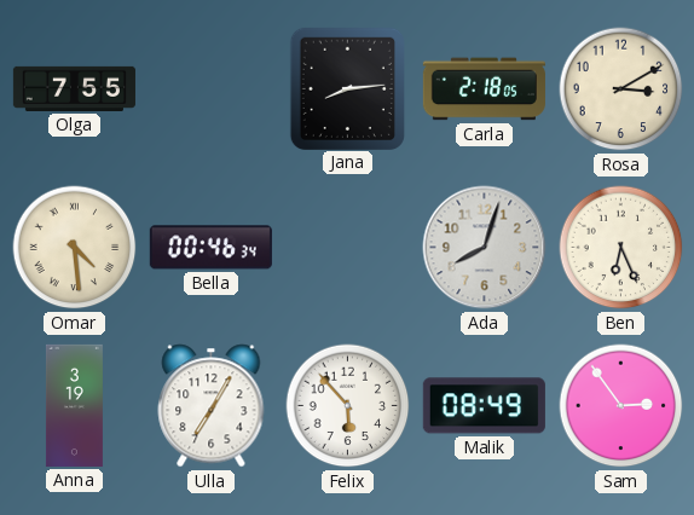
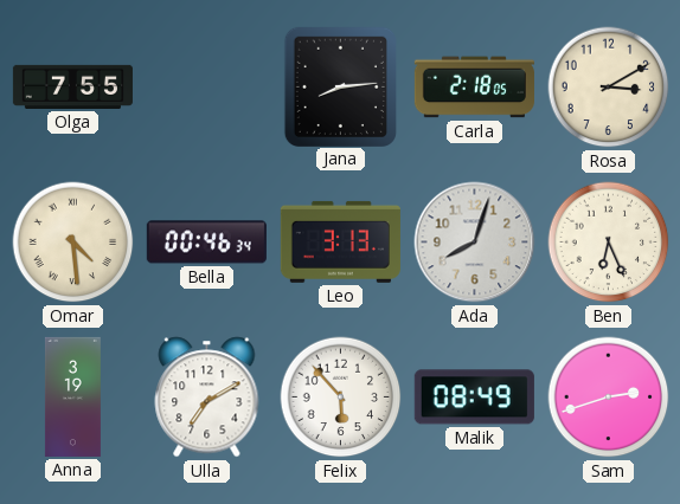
Leo: none -> 3:13 (340, 241)
Ulla: 7:05 -> 7:10 (207, 398)
Sam: 2:54 -> 2:42 (609, 398)
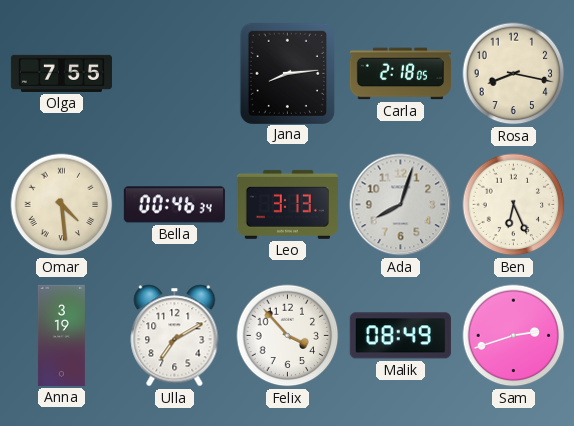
Rosa: 3:10 -> 8:17 (514, 74)
Felix: 5:53 -> 3:53 (288, 336)
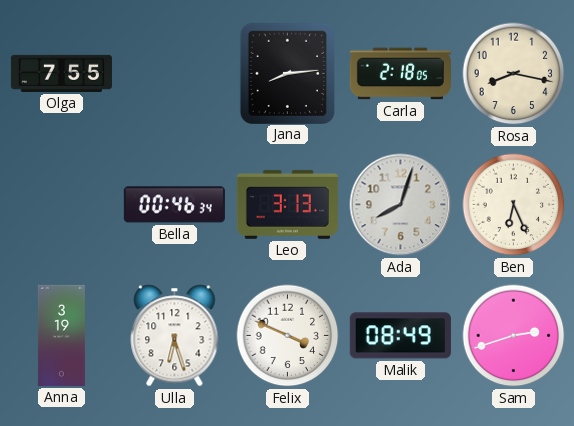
Omar: 4:29 -> none (62, 205)
Ulla: 7:10 -> 6:27 (175, 336)
Felix: 3:53 -> 3:49 (288, 336)
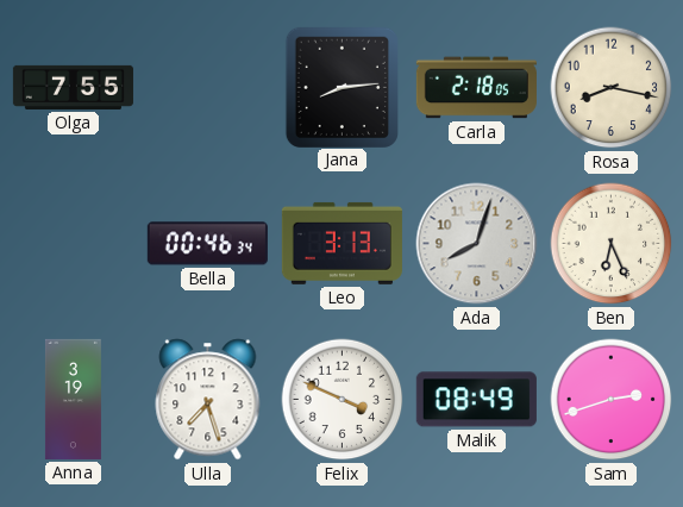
Ulla: 6:27 -> 7:27 (208, 400)
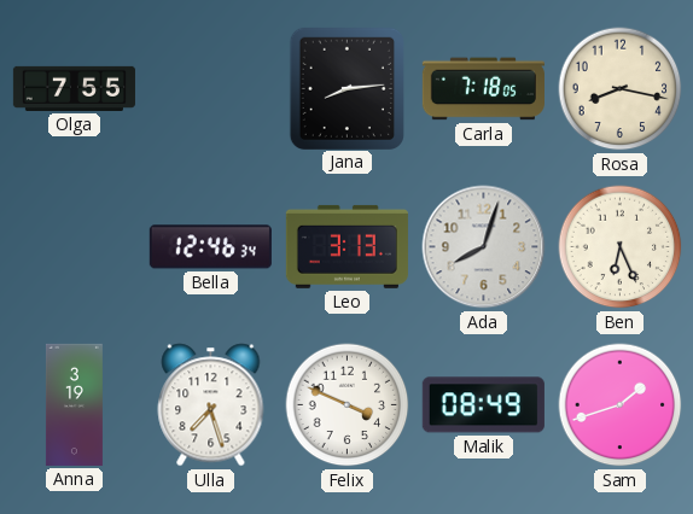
Carla: 2:18 -> 7:18 (483, 89)
Bella: 00:46 -> 12:46 (210, 247)
Sam: 2:42 -> 1:42 (621, 405)
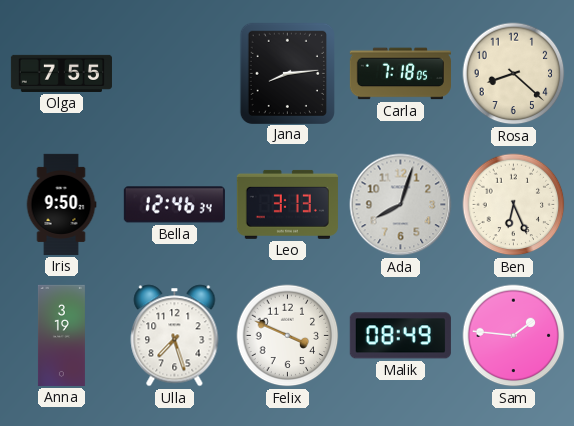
Rosa: 8:17 -> 8:22 (514, 74)
Iris: none -> 9:50 (61, 204)
Sam: 1:42 -> 1:46 (514, 336)
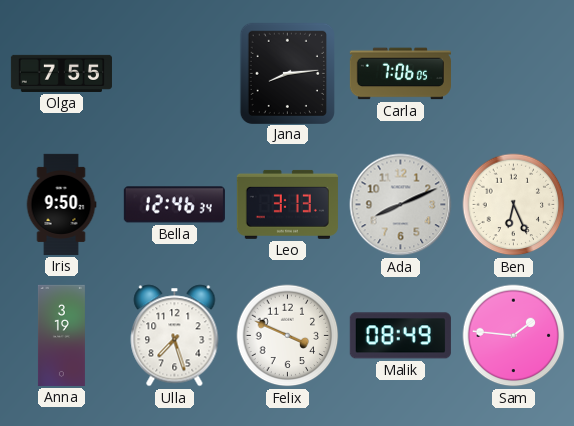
Carla: 7:18 -> 7:06 (400, 74)
Rosa: 8:22 -> none (514, 74)
Ada: 8:03 -> 8:11 (401, 205)
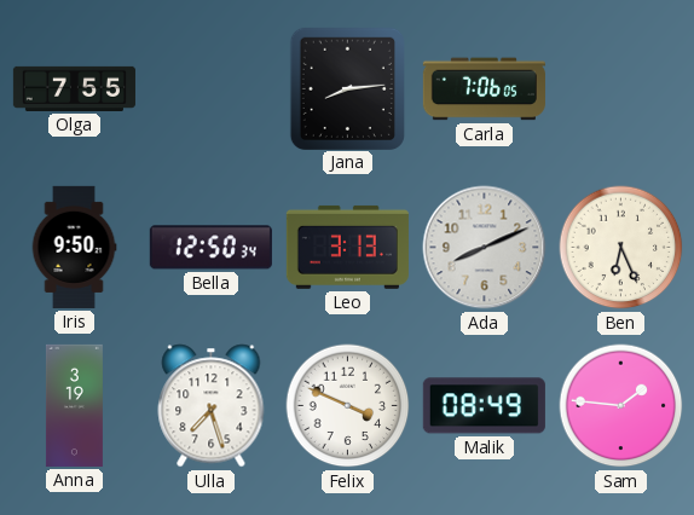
Bella: 12:46 -> 12:50 (210, 248)
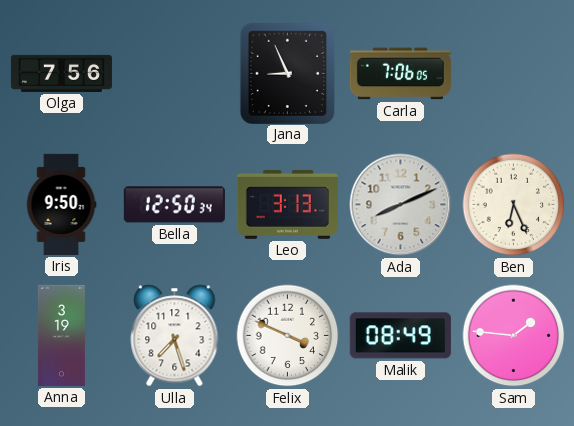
Olga: 7:55 -> 7:56 (61, 73)
Jana: 8:14 -> 8:56 (287, 73)
